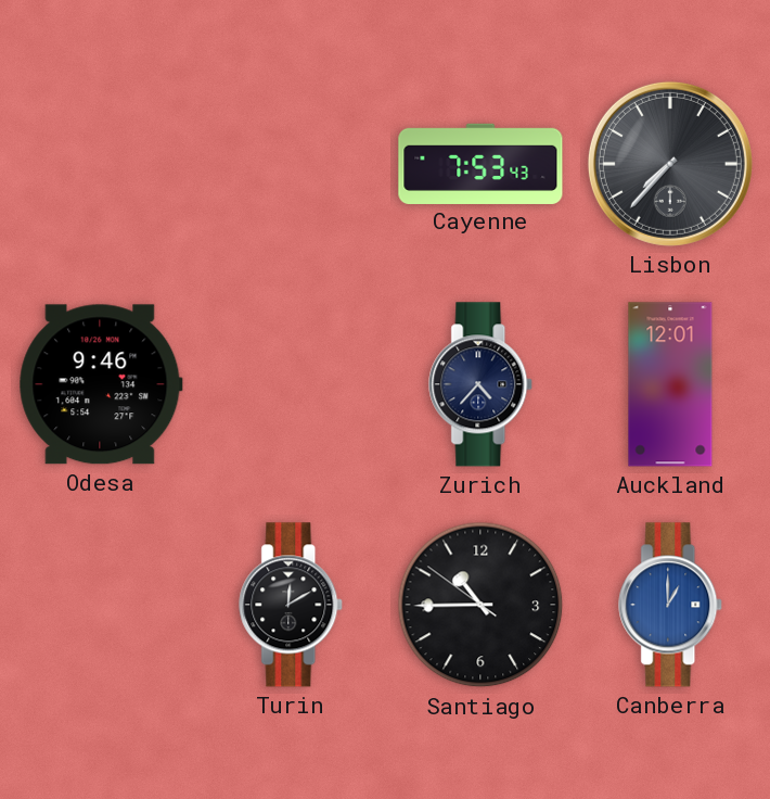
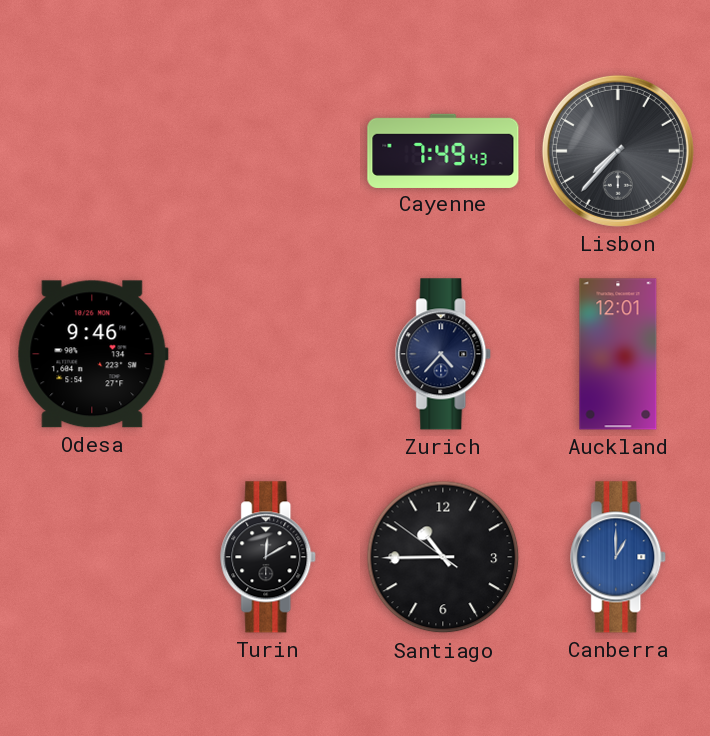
Cayenne: 7:53 -> 7:49 (443, 150)
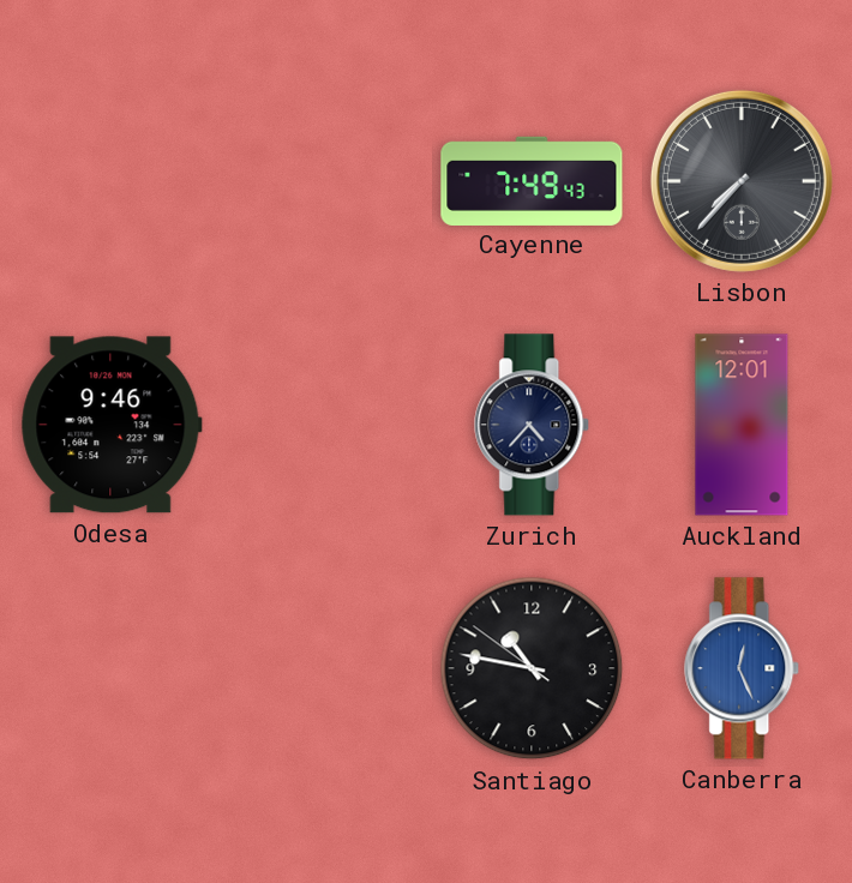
Turin: 12:10 -> none (269, 557)
Santiago: 10:44 -> 10:46 (532, 668)
Canberra: 1:00 -> 12:26 (743, 668)
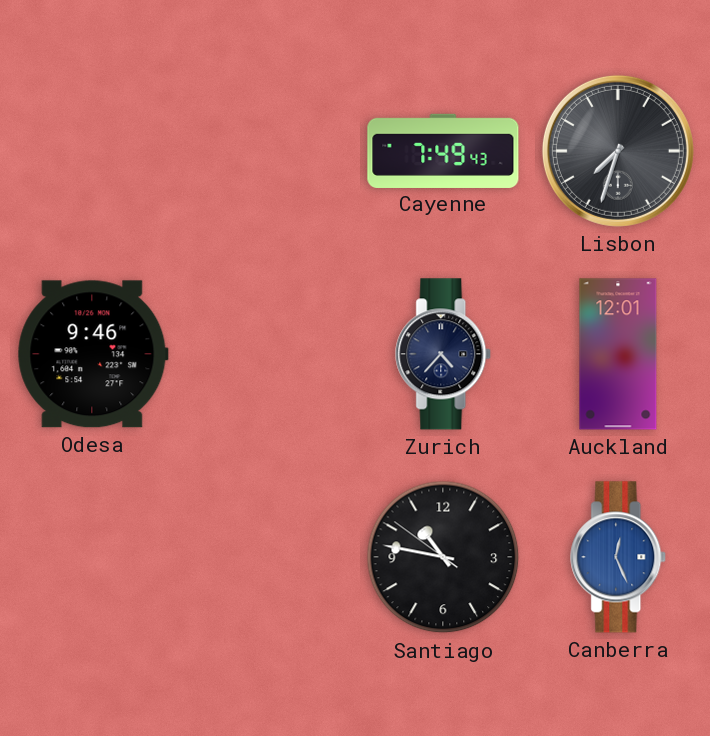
Lisbon: 7:37 -> 7:33 (618, 151)
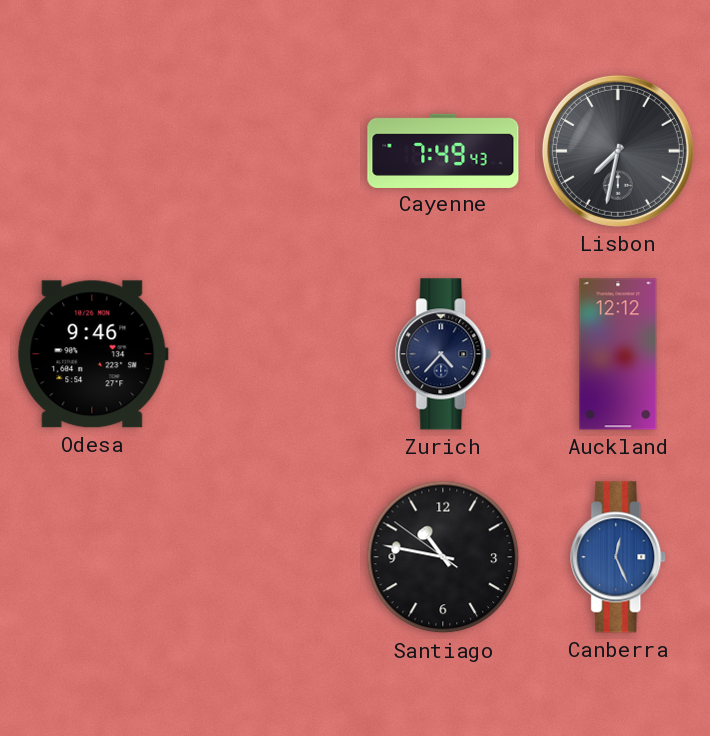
Lisbon: 7:33 -> 7:32 (618, 151)
Auckland: 12:01 -> 12:12 (618, 354)
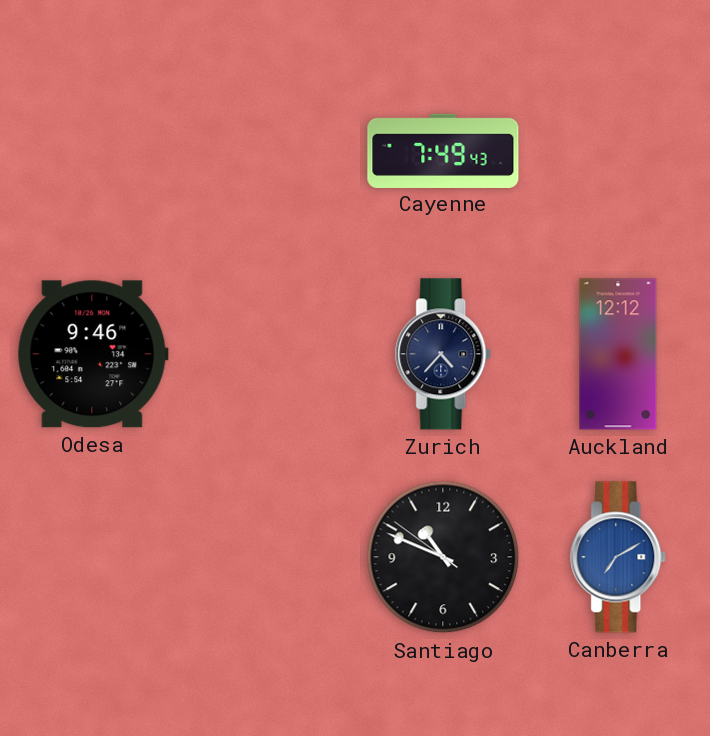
Lisbon: 7:32 -> none (618, 151)
Santiago: 10:46 -> 10:48 (443, 557)
Canberra: 12:26 -> 7:10 (619, 557)
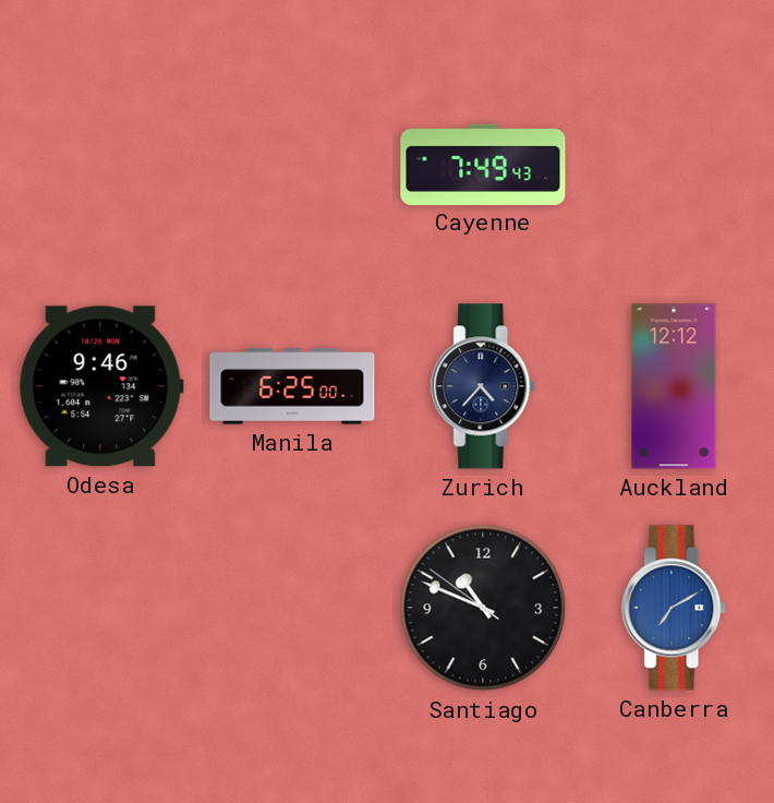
Manila: none -> 6:25 (292, 386)
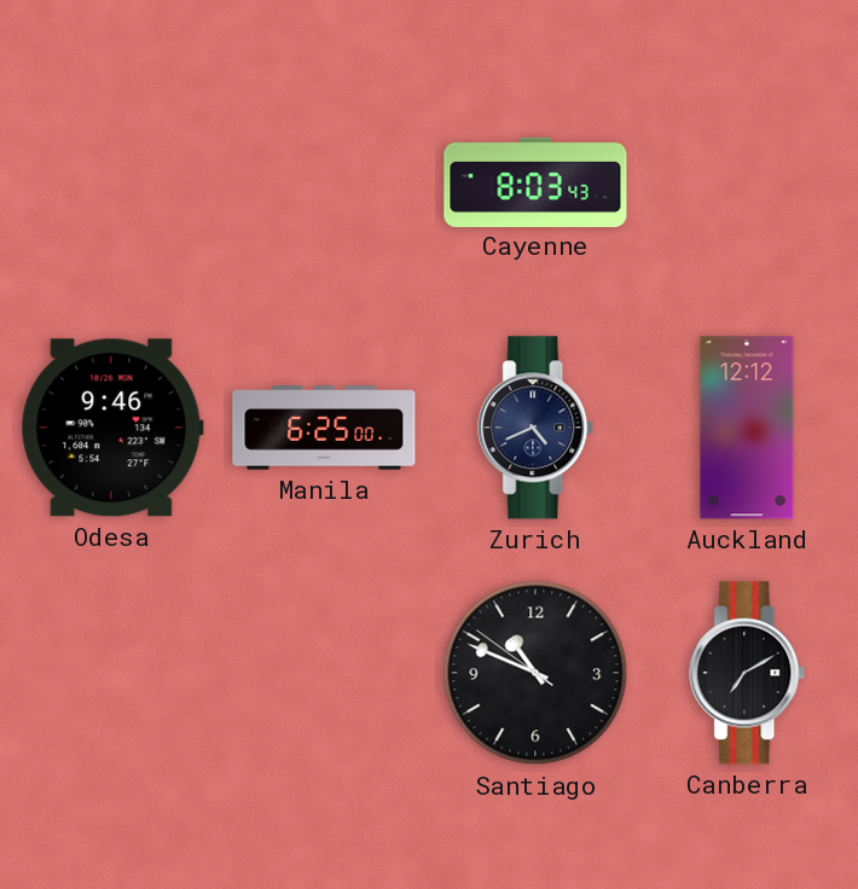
Cayenne: 7:49 -> 8:03 (535, 181)
Zurich: 4:37 -> 4:41 (537, 428)
Canberra dial: blue -> black (748, 673)
